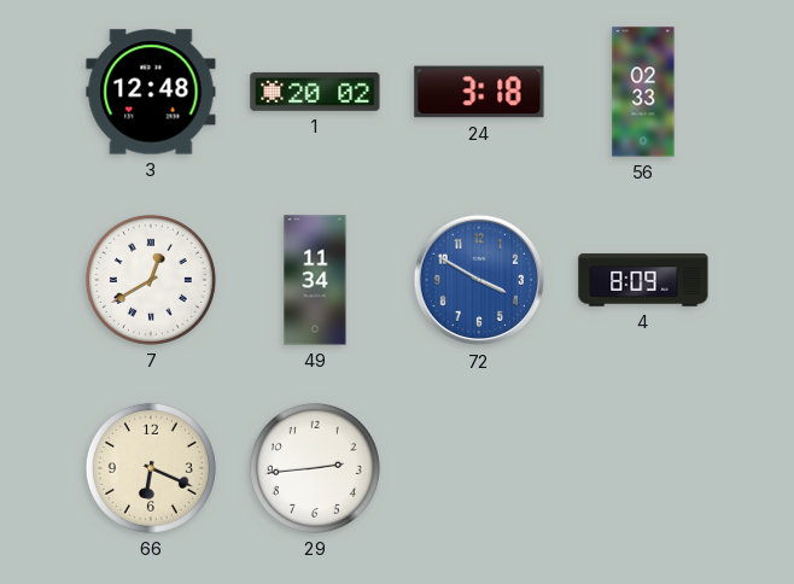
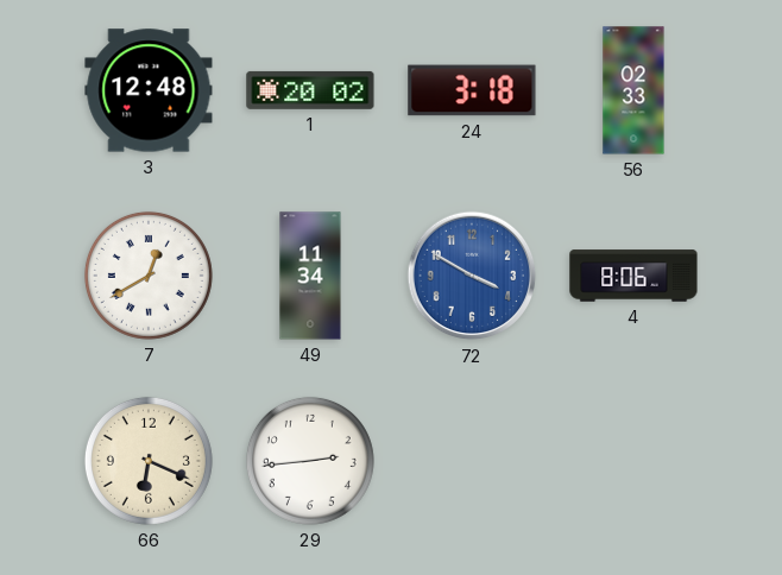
4: 8:09 -> 8:06 (633, 276)
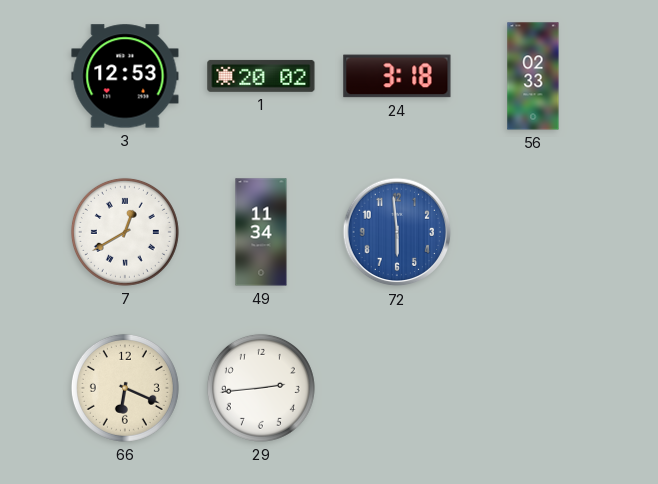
3: 12:48 -> 12:53 (125, 76)
72: 3:50 -> 5:59 (397, 232)
4: 8:06 -> none (633, 276)
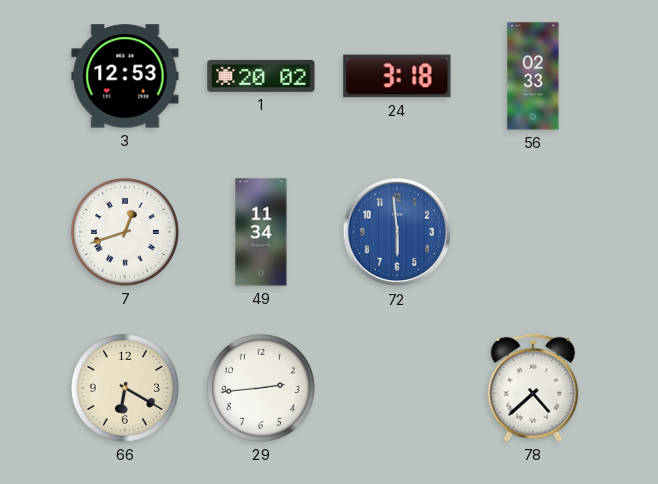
7: 12:40 -> 12:42 (125, 232)
66: 6:19 -> 6:20 (125, 388)
78: none -> 4:38 (533, 388)
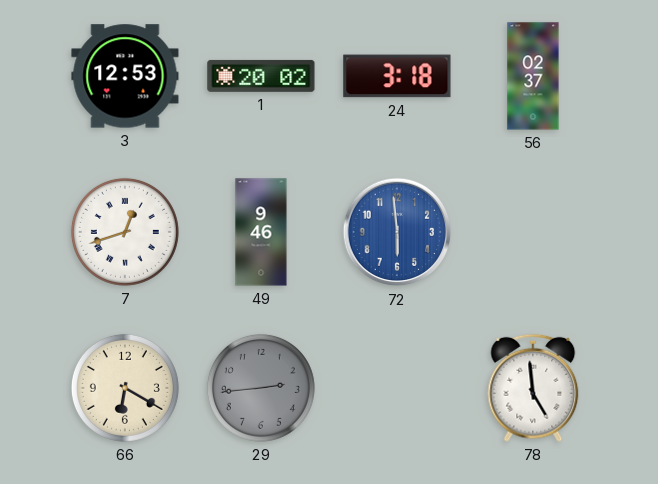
56: 02:33 -> 02:37 (533, 76)
49: 11:34 -> 9:46 (261, 232)
29 dial: white -> grey (261, 388)
78: 4:38 -> 4:59 (533, 388)
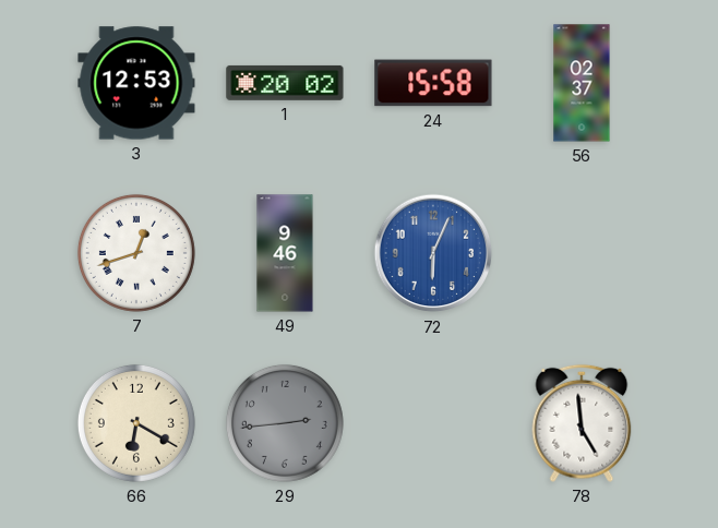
24: 3:18 -> 15:58 (433, 83)
72: 5:59 -> 6:04 (433, 253)
